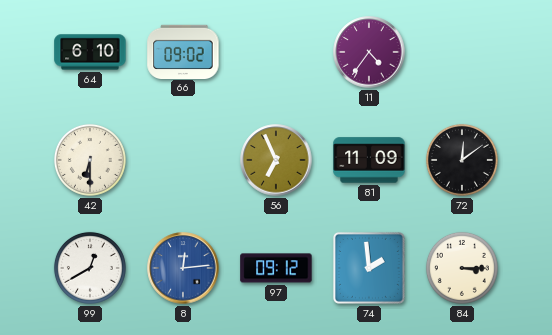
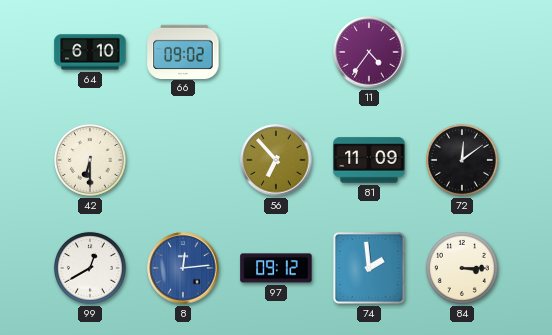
56: 6:56 -> 6:53 (276, 160)
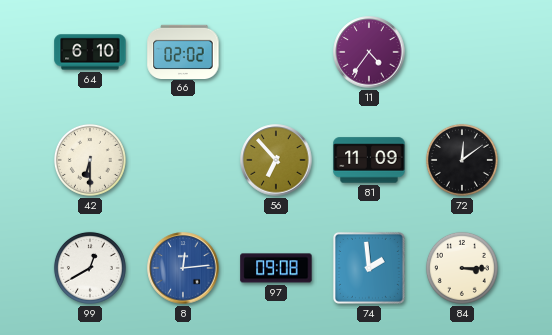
66: 09:02 -> 02:02 (183, 51)
97: 09:12 -> 09:08 (276, 268)
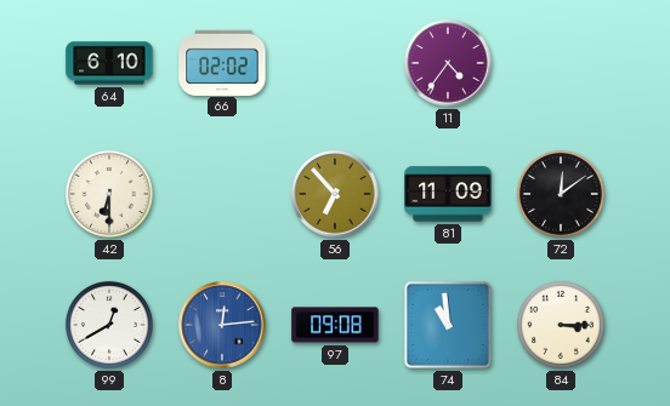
74: 1:59 -> 10:59 (448, 325)
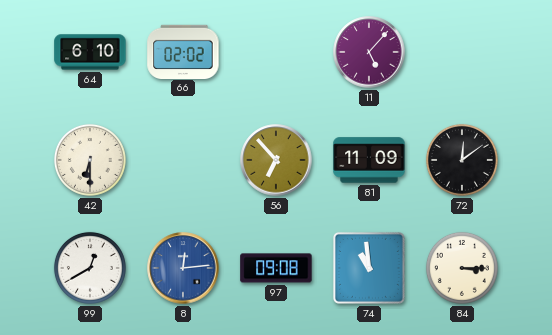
11: 4:36 -> 5:07 (369, 52)
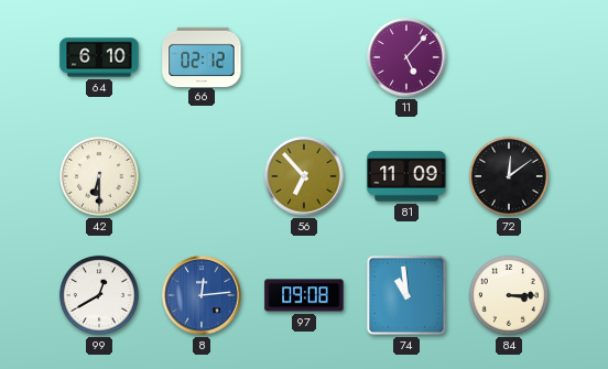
66: 02:02 -> 02:12 (202, 56)
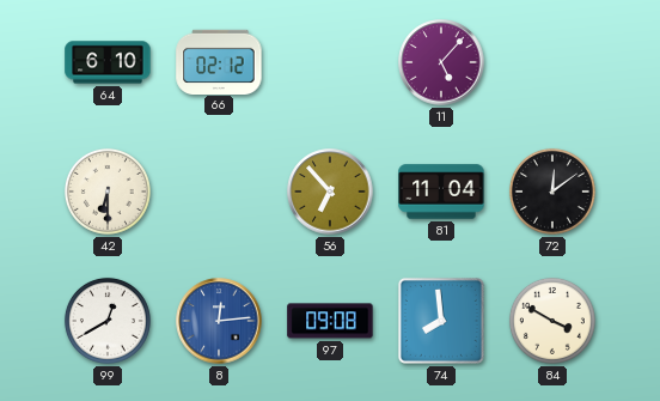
81: 11:09 -> 11:04 (441, 192)
74: 10:59 -> 7:59 (441, 321)
84: 3:15 -> 3:50 (552, 321)
